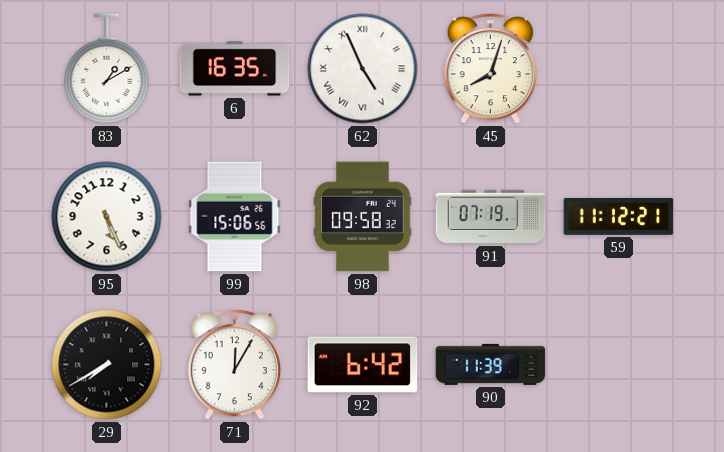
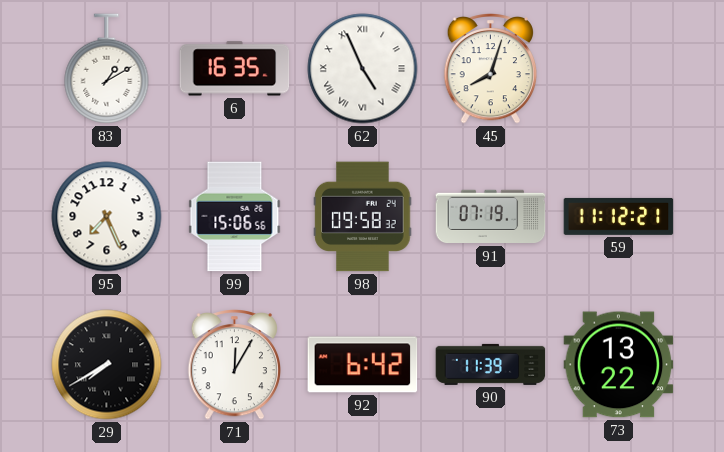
95: 5:26 -> 7:26 (107, 217)
73: none -> 13:22 (619, 365)
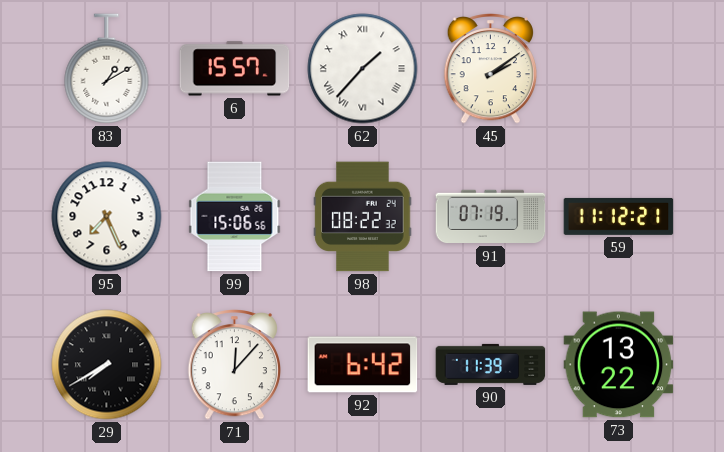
6: 16:35 -> 15:57 (235, 69)
62: 4:56 -> 1:37 (363, 69)
45: 8:03 -> 2:09 (490, 69)
98: 09:58 -> 08:22 (363, 217)
71: 12:05 -> 12:07 (234, 365)
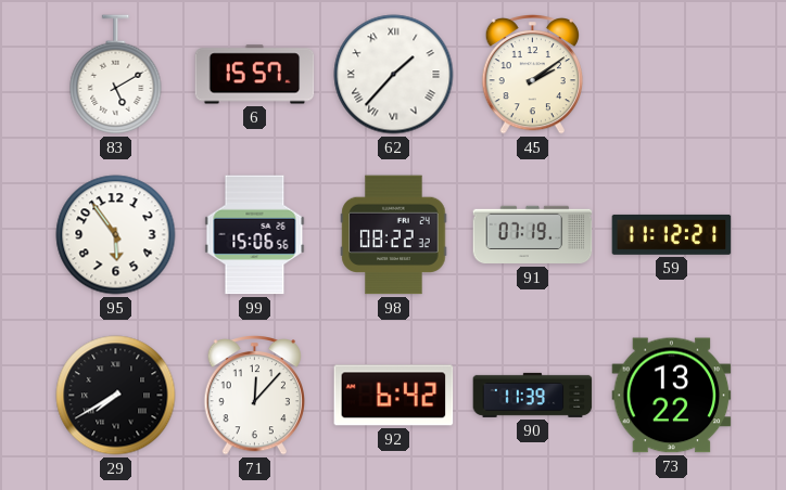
83: 1:10 -> 5:10 (116, 75)
95: 7:26 -> 5:54 (116, 235)
